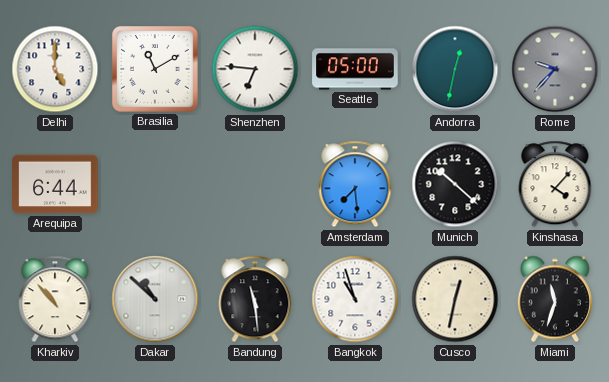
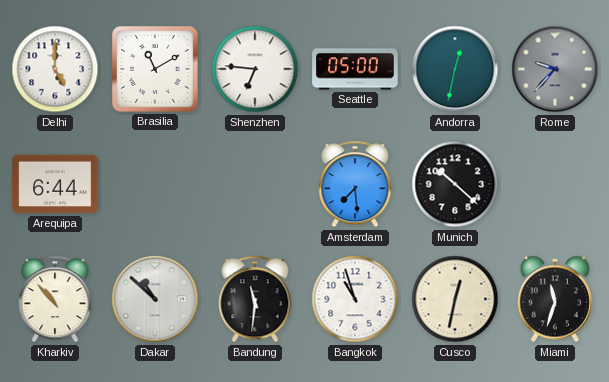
Kinshasa: 4:07 -> none (555, 184)
Bandung: 11:29 -> 11:31 (255, 299)
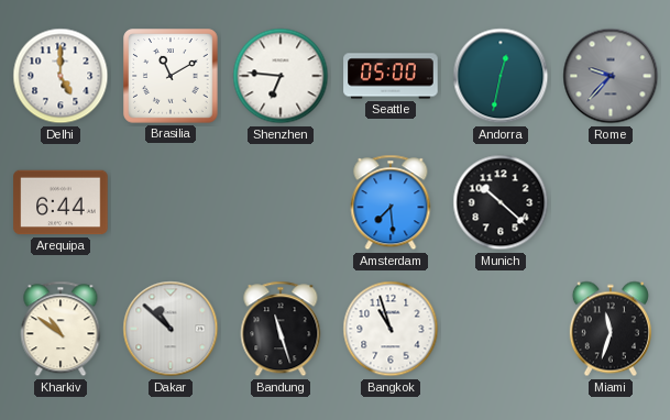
Kharkiv: 10:53 -> 10:51 (61, 329)
Bandung: 11:31 -> 11:27 (281, 329)
Cusco: 12:32 -> none (455, 299)
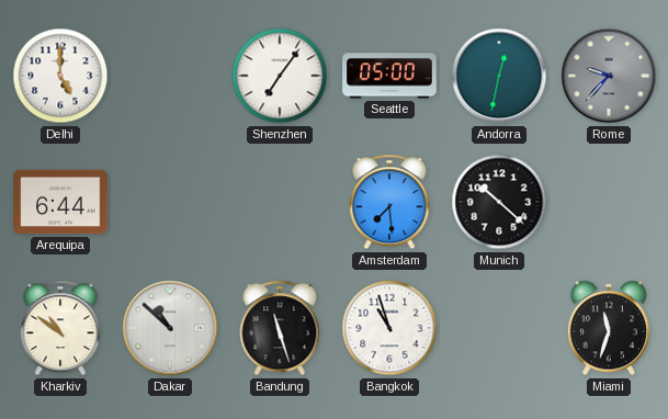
Brasilia: 11:10 -> none (171, 76)
Shenzhen: 6:46 -> 7:06 (280, 76)
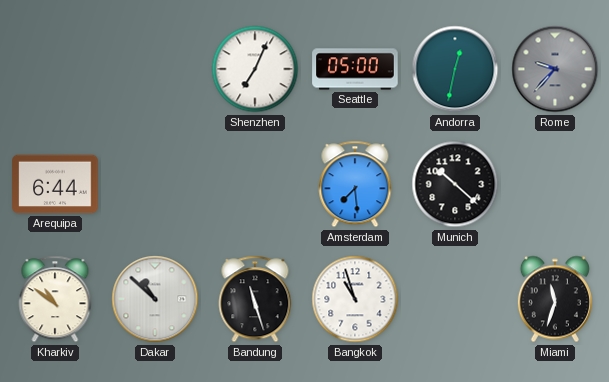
Delhi: 5:00 -> none (60, 76)
Shenzhen: 7:06 -> 7:04 (255, 69)
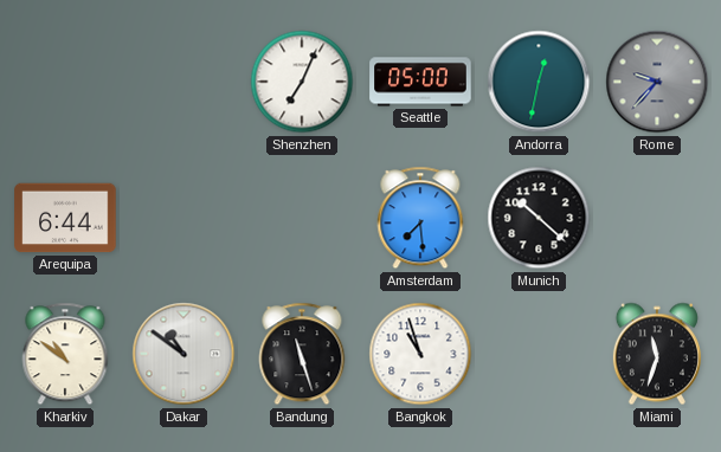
Dakar: 10:52 -> 10:51 (184, 354)
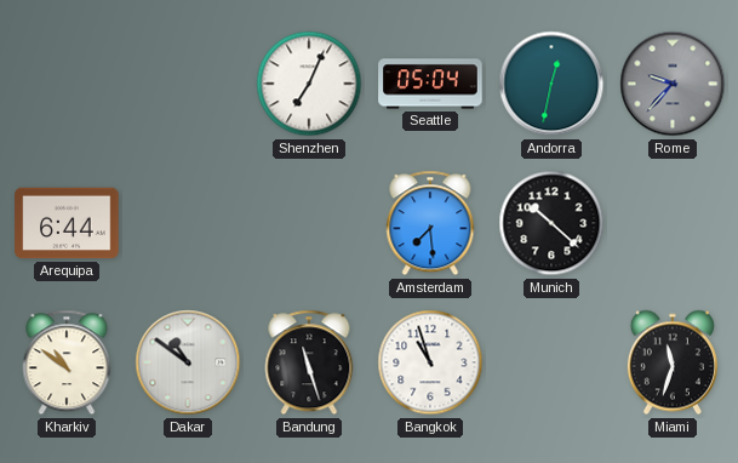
Seattle: 05:00 -> 05:04 (430, 84)
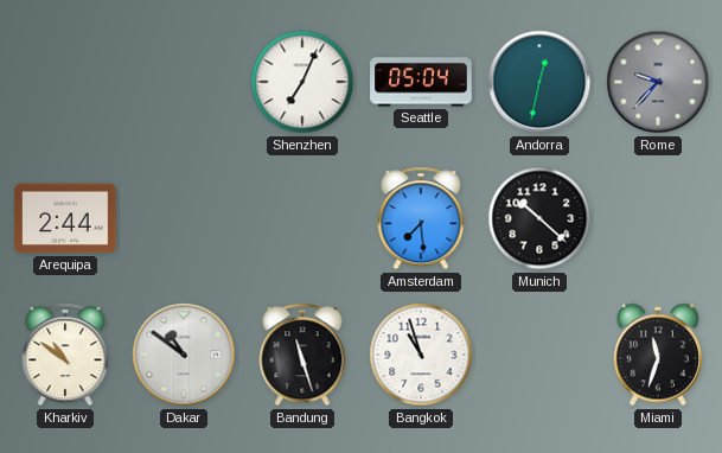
Arequipa: 6:44 -> 2:44 (65, 218)
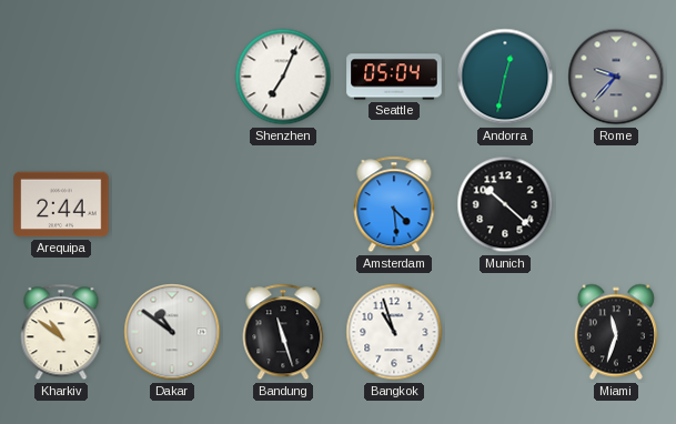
Amsterdam: 7:29 -> 4:29 (394, 204)
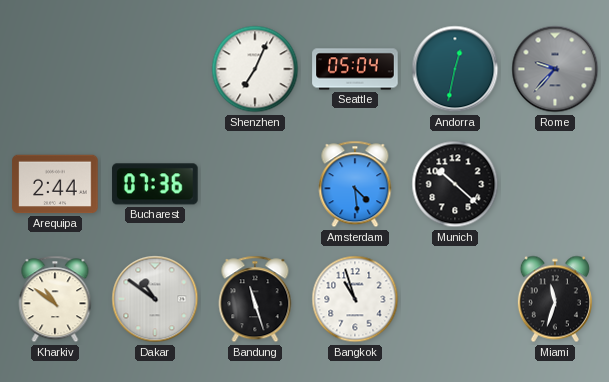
Bucharest: none -> 07:36 (155, 184)
